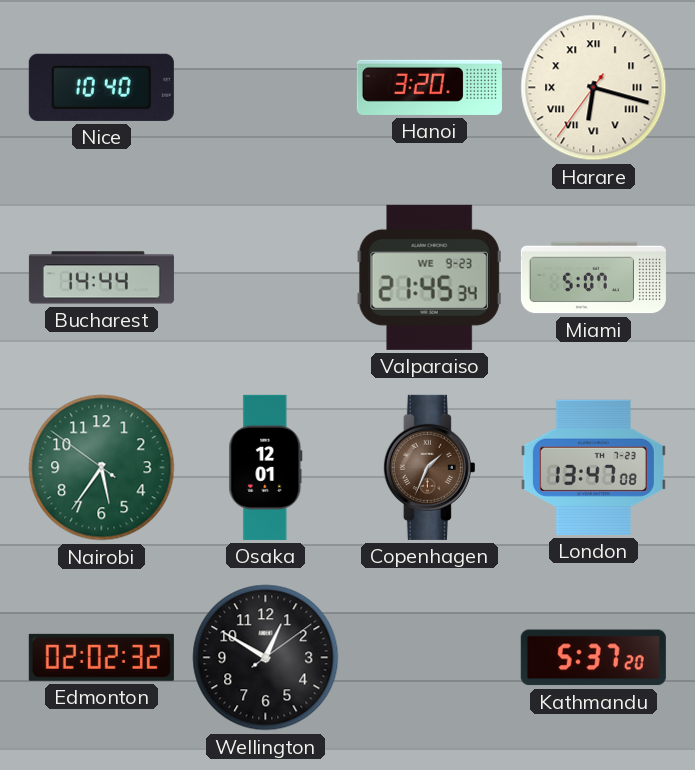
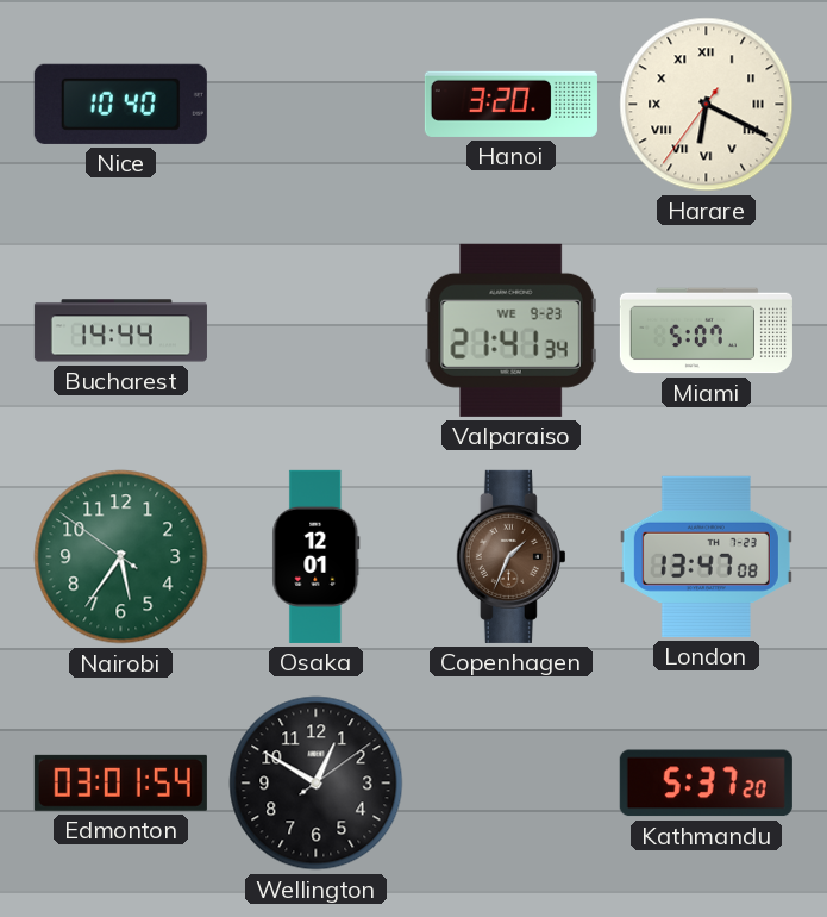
Harare: 6:17 -> 6:19 (707, 105)
Valparaiso: 21:45 -> 21:41 (510, 330)
Edmonton: 02:02 -> 03:01 (120, 782)
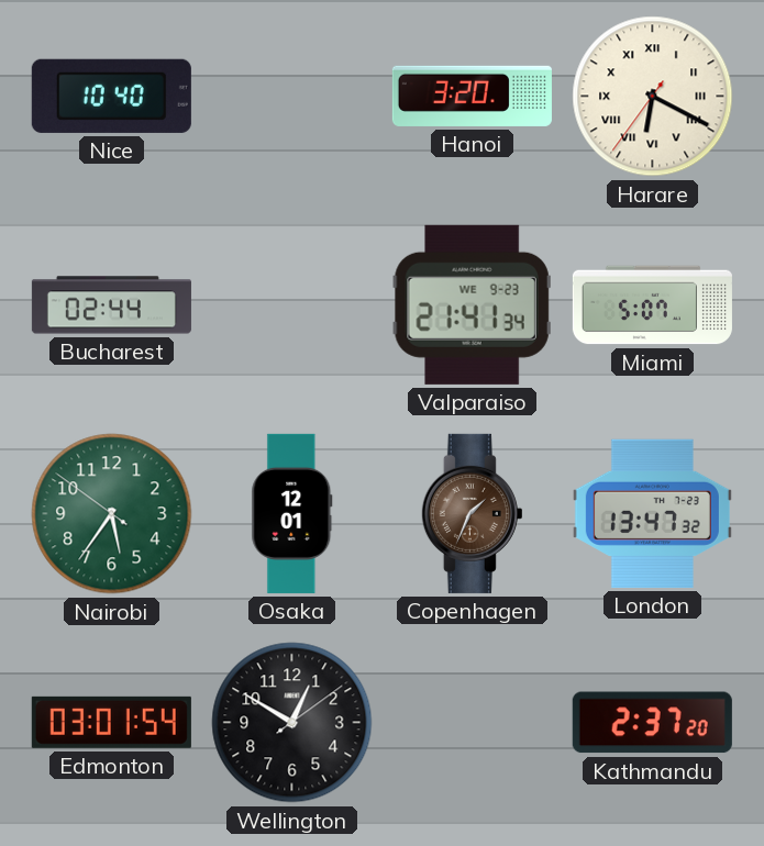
Bucharest: 14:44 -> 02:44 (111, 305)
London: 13:47:08 -> 13:47:32 (652, 513)
Kathmandu: 5:37 -> 2:37 (652, 723)
